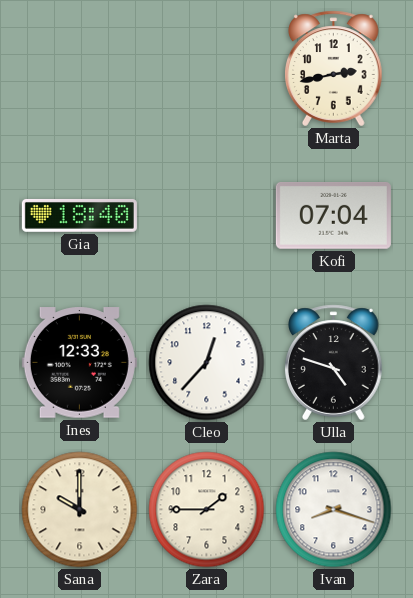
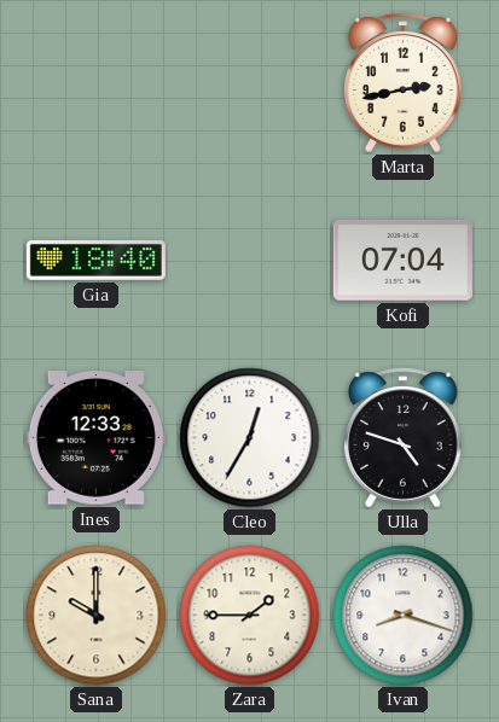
Cleo: 12:37 -> 12:35 (250, 438)
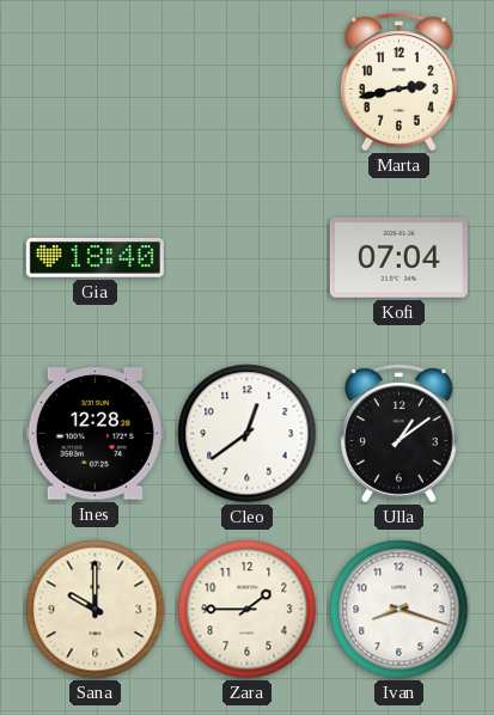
Ines: 12:33 -> 12:28 (94, 434)
Cleo: 12:35 -> 12:39 (248, 434)
Ulla: 4:48 -> 1:09 (400, 434)
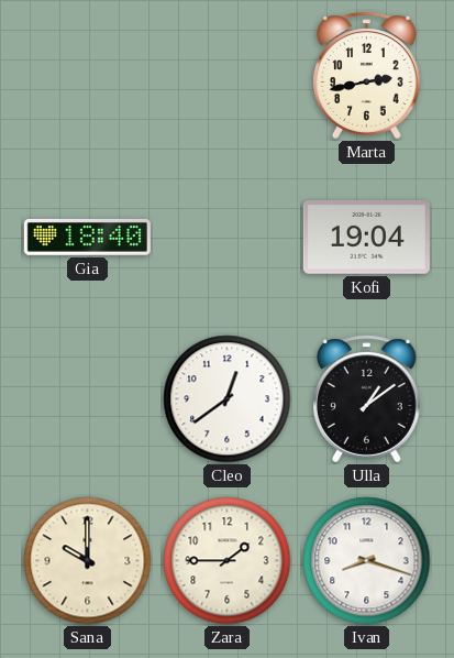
Kofi: 07:04 -> 19:04 (366, 238)
Ines: 12:28 -> none (94, 434)
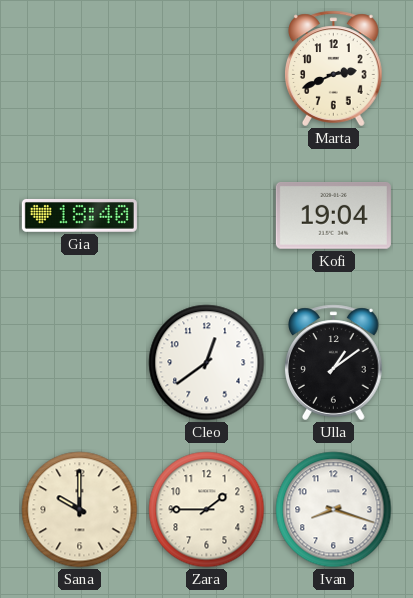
Marta: 2:43 -> 2:41 (334, 69)
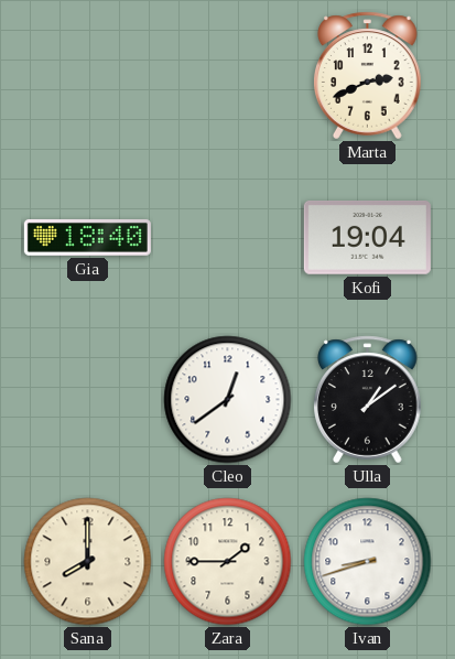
Sana: 10:00 -> 8:00 (88, 562)
Ivan: 8:18 -> 8:42 (368, 562)
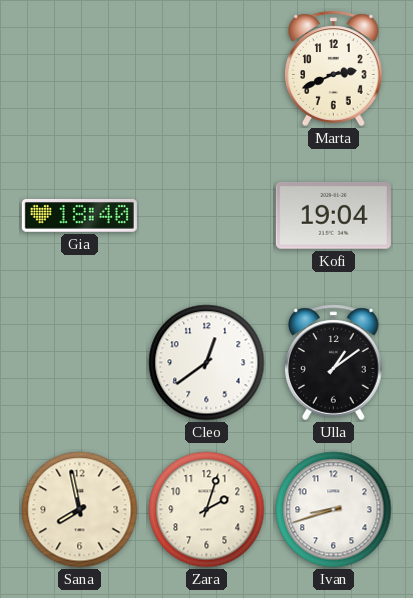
Sana: 8:00 -> 7:58 (80, 510)
Zara: 1:45 -> 2:03 (207, 510)
